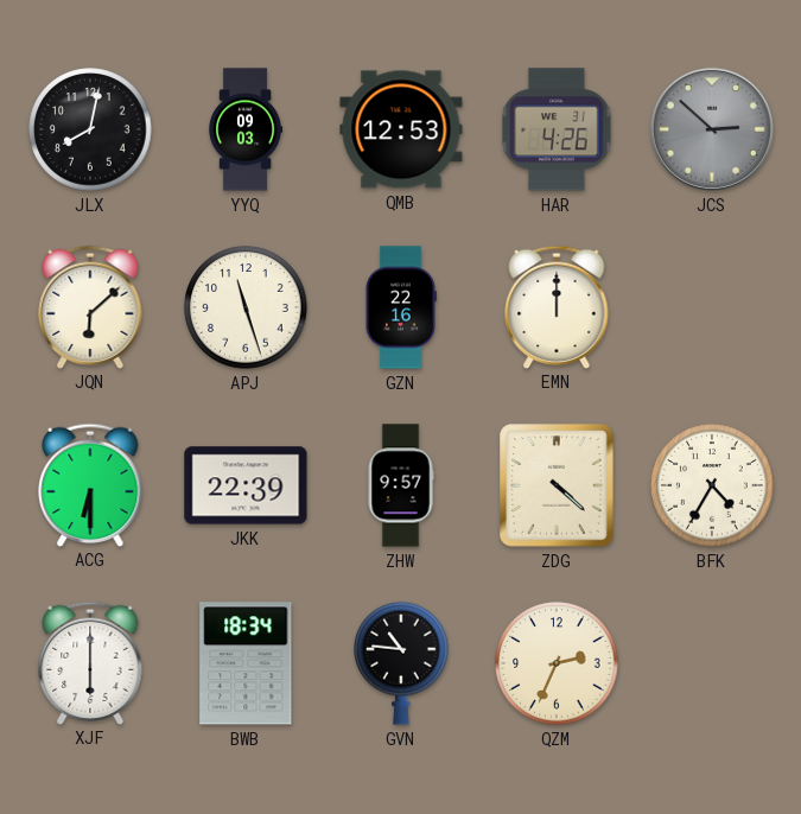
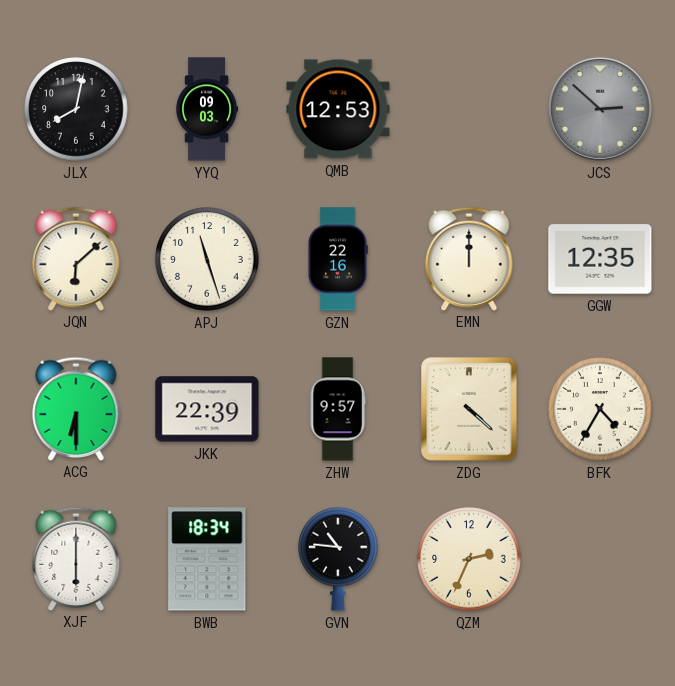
HAR: 4:26 -> none (557, 129)
GGW: none -> 12:35 (600, 259)
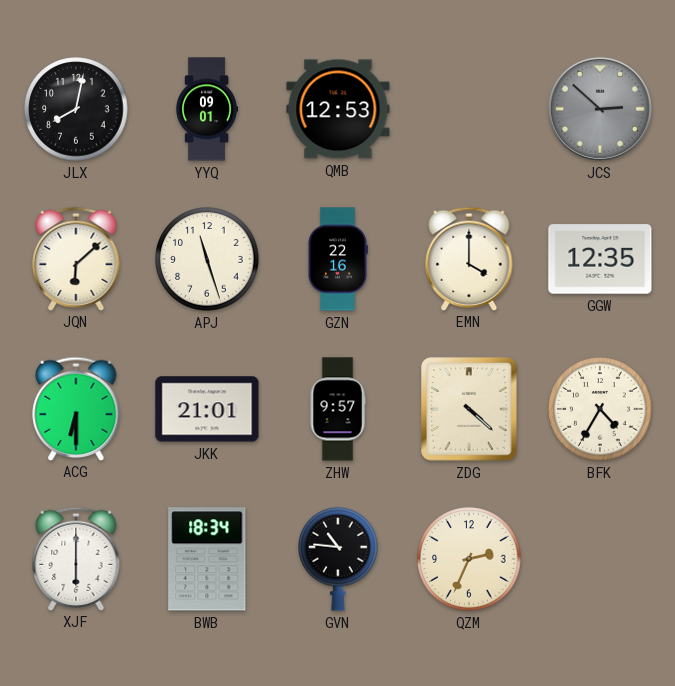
YYQ: 09:03 -> 09:01 (207, 109)
EMN: 12:00 -> 4:00 (469, 258)
JKK: 22:39 -> 21:01 (207, 409)
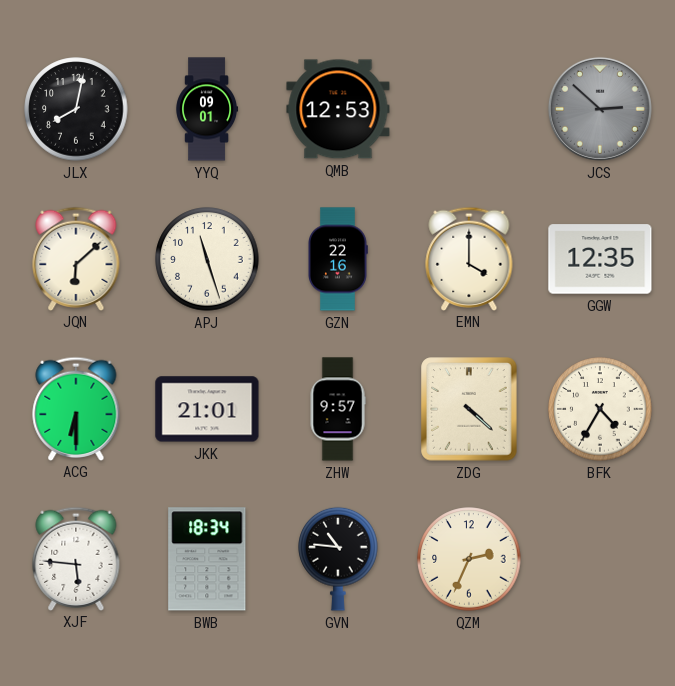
XJF: 6:00 -> 5:46 (76, 558)
